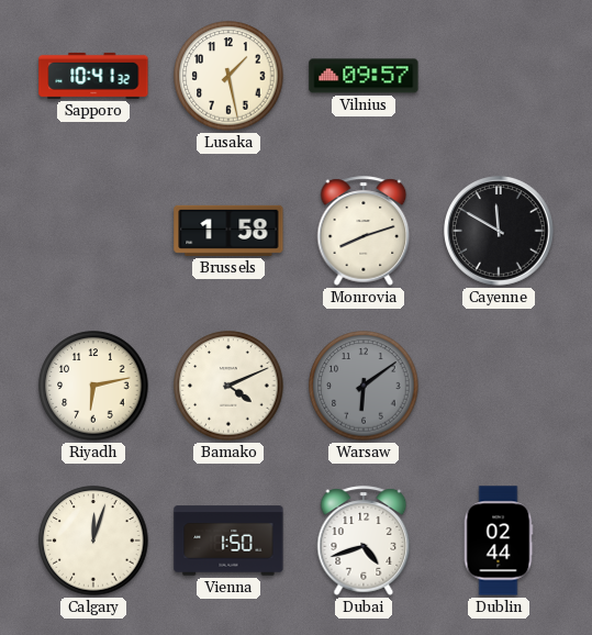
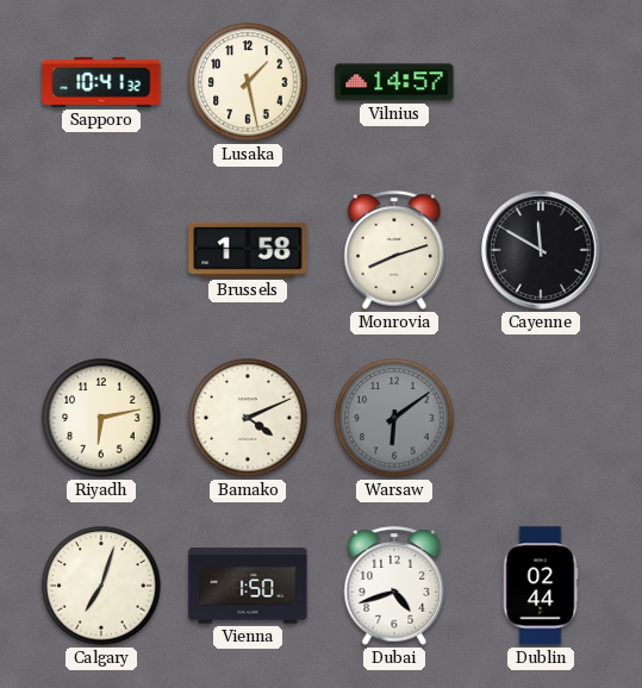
Vilnius: 09:57 -> 14:57 (394, 82)
Calgary: 12:03 -> 7:03 (101, 586)
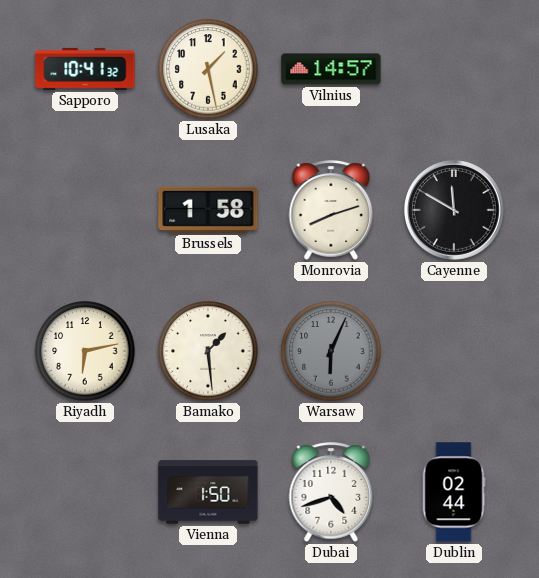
Bamako: 4:11 -> 1:29 (208, 351)
Warsaw: 6:09 -> 6:04 (331, 351)
Calgary: 7:03 -> none (101, 586)
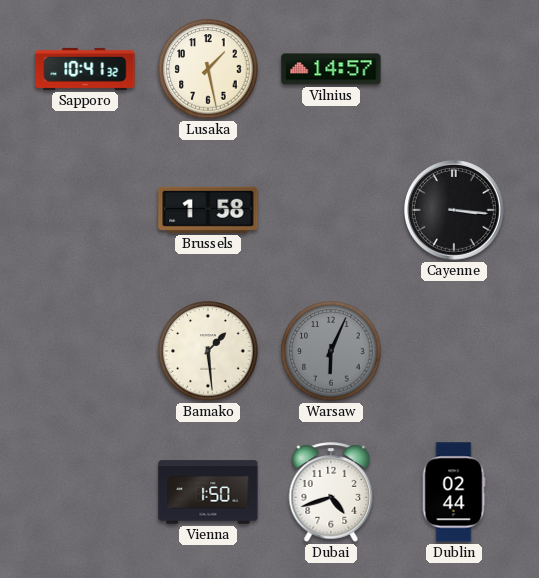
Monrovia: 8:12 -> none (331, 210)
Cayenne: 11:50 -> 3:16 (454, 210)
Riyadh: 6:13 -> none (85, 351)
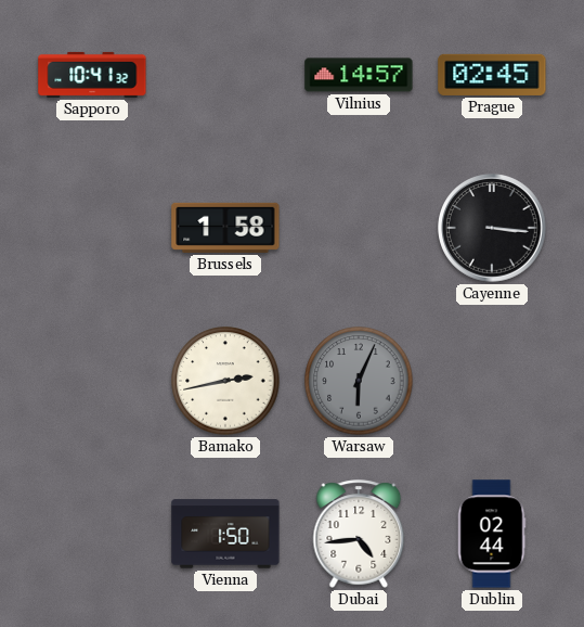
Lusaka: 1:28 -> none (208, 69)
Prague: none -> 02:45 (492, 75)
Bamako: 1:29 -> 2:43 (225, 381)
Dubai: 4:42 -> 4:44 (359, 534)
